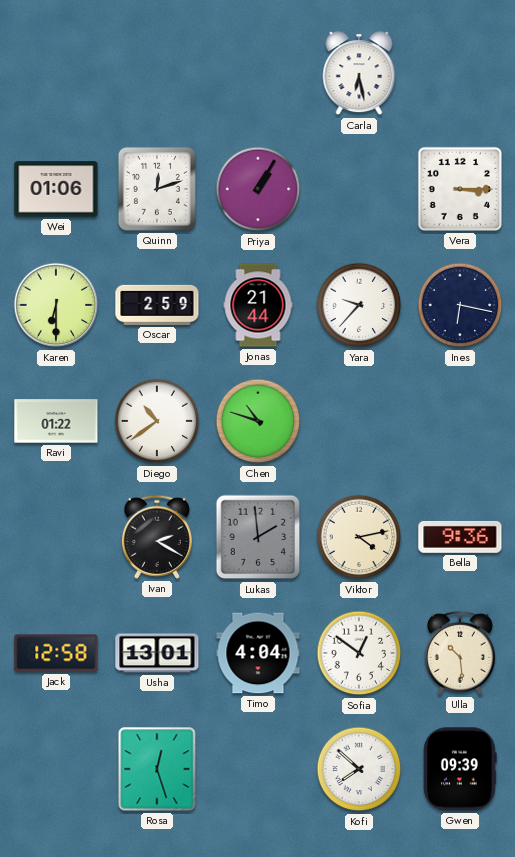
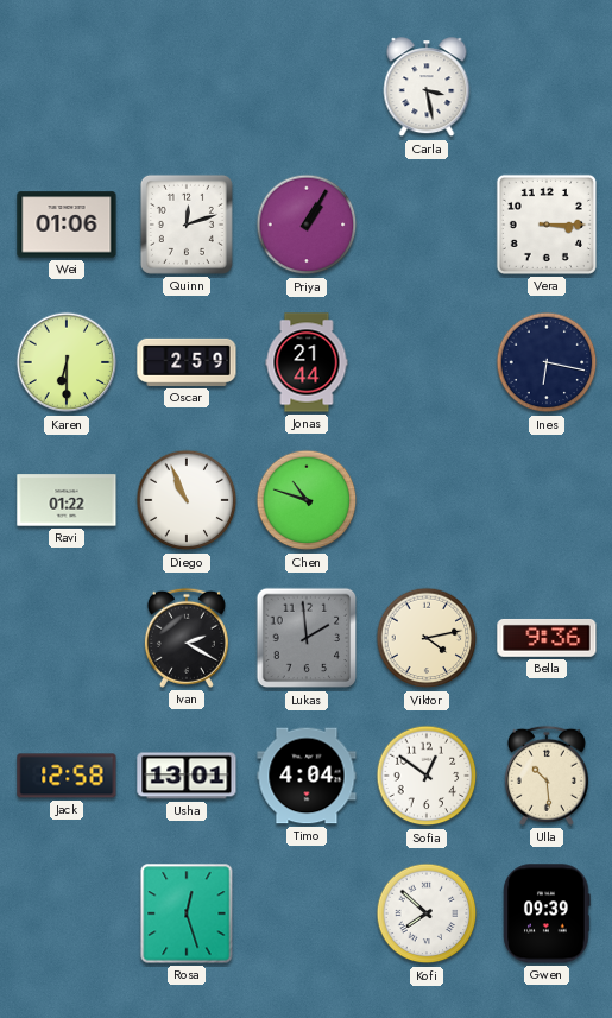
Carla: 6:28 -> 3:28 (427, 88)
Yara: 9:37 -> none (359, 305)
Diego: 10:39 -> 10:56 (187, 500)
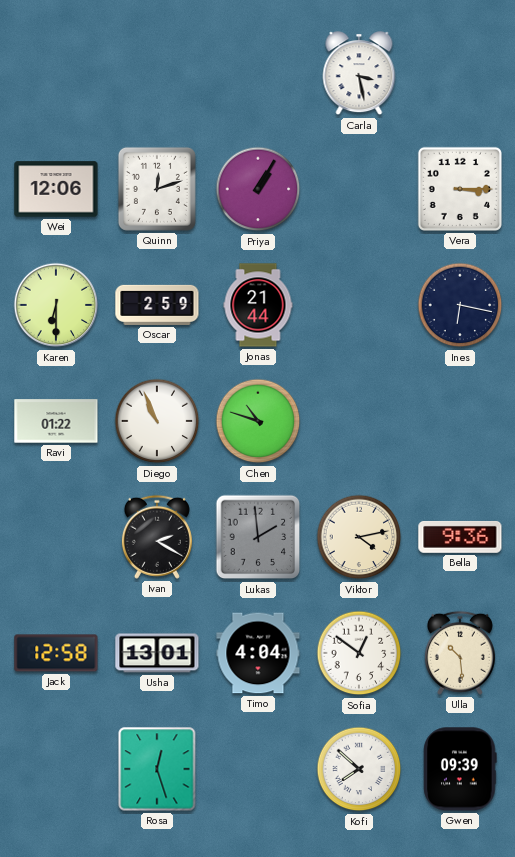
Wei: 01:06 -> 12:06 (56, 189)
